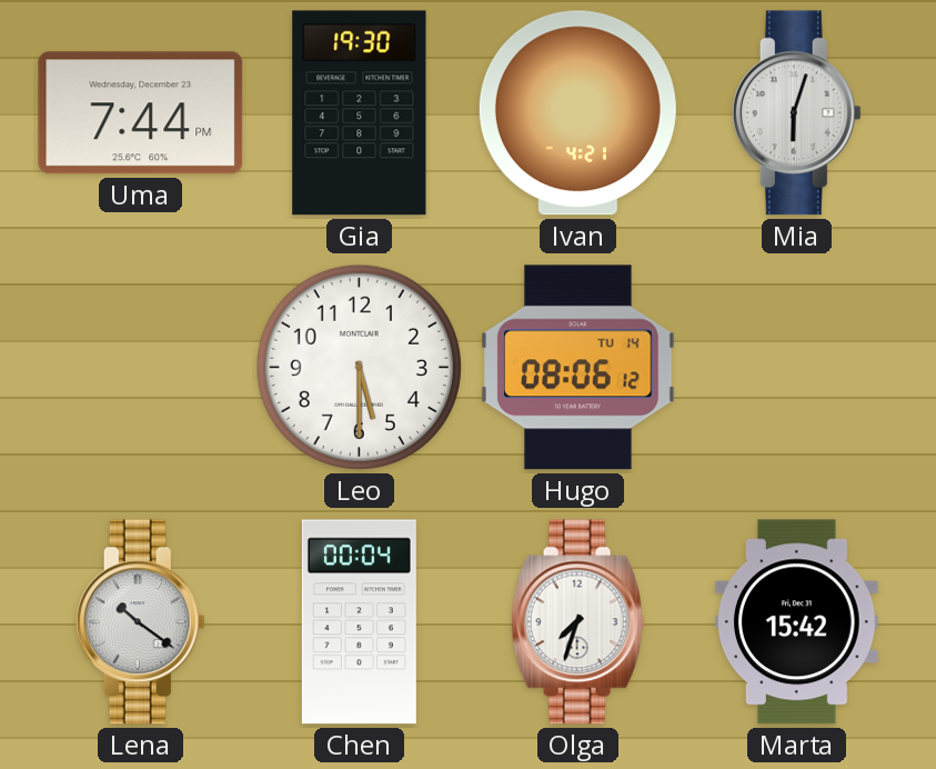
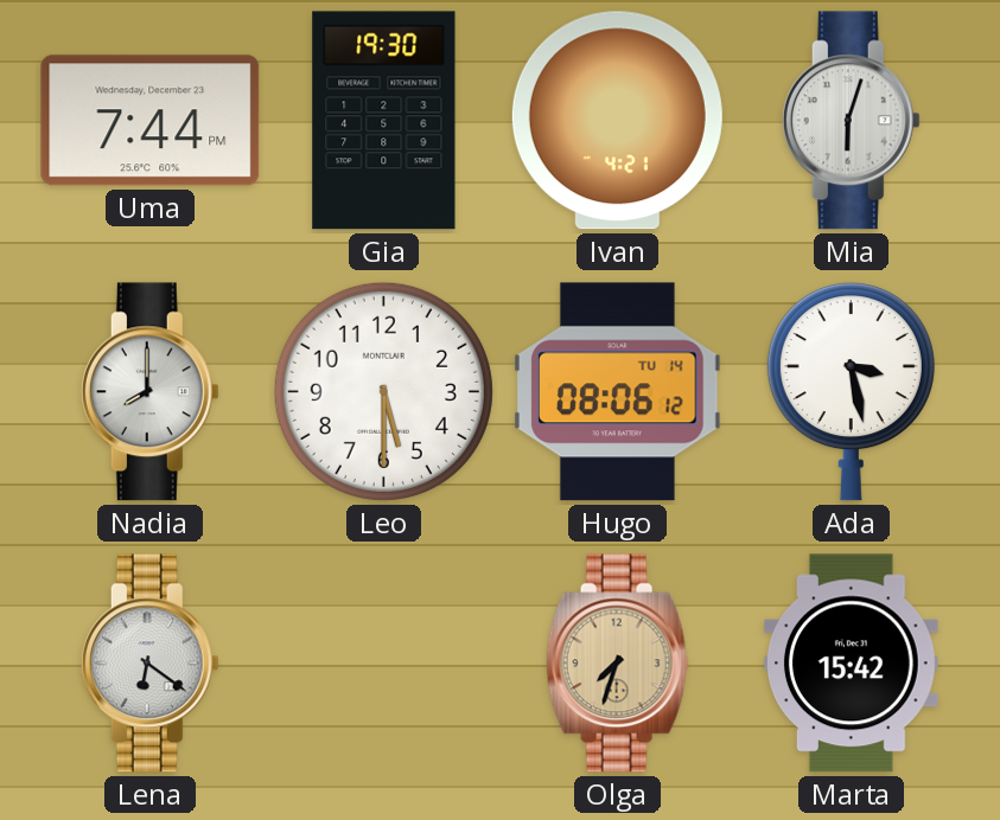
Nadia: none -> 8:00 (149, 392)
Ada: none -> 3:28 (851, 392)
Lena: 10:21 -> 6:21 (149, 664)
Chen: 00:04 -> none (359, 622)
Olga dial: white -> champagne (618, 664)
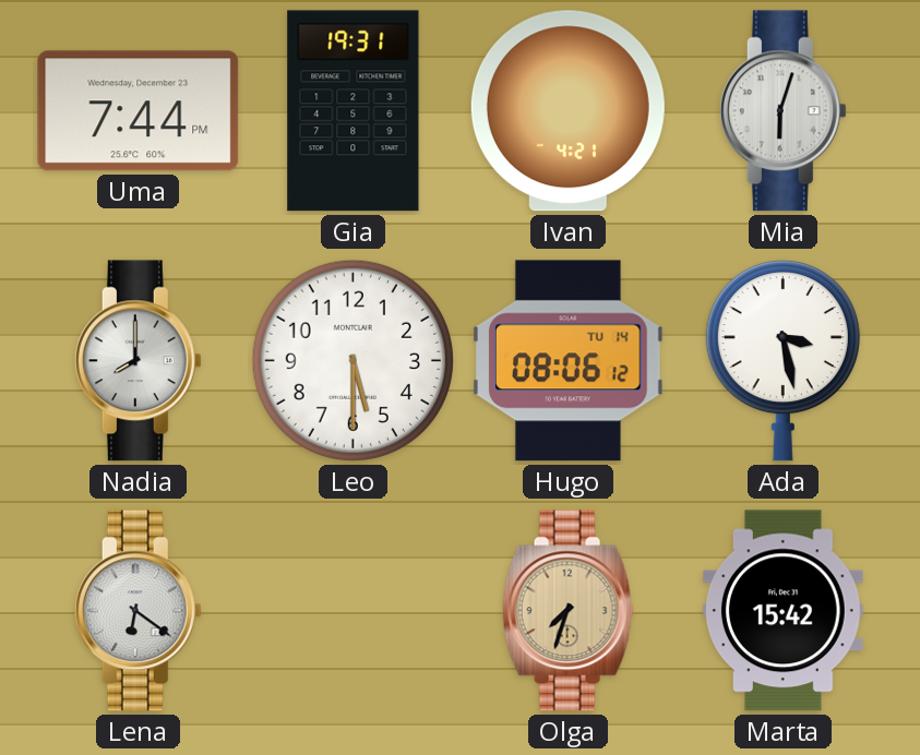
Gia: 19:30 -> 19:31 (354, 111)
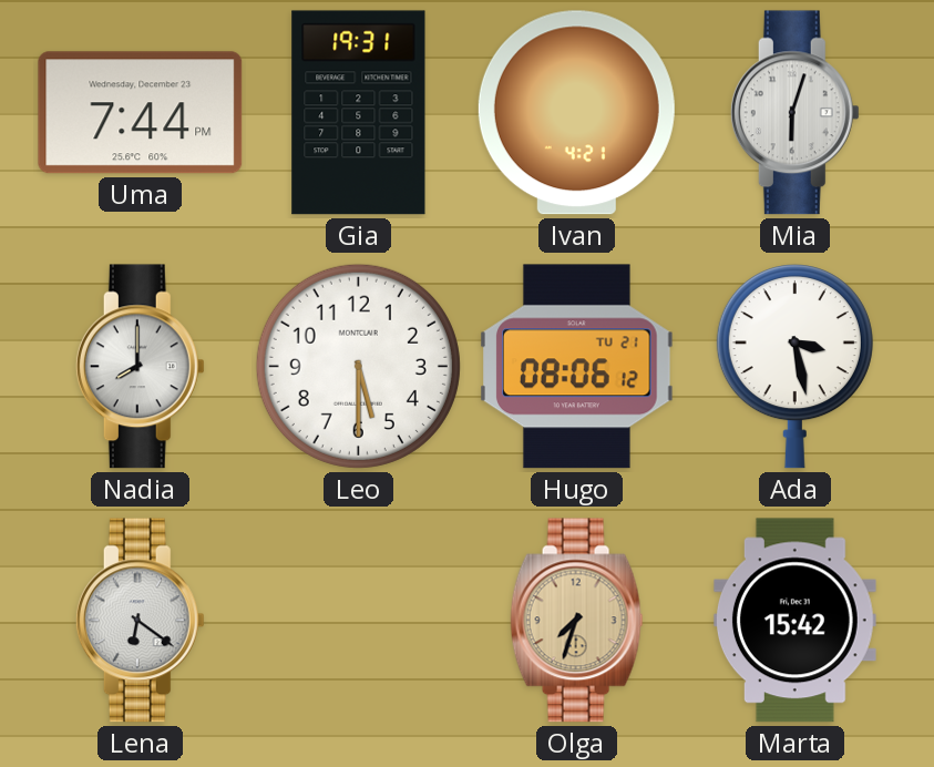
Hugo date: TU 14 -> TU 21 (577, 367)
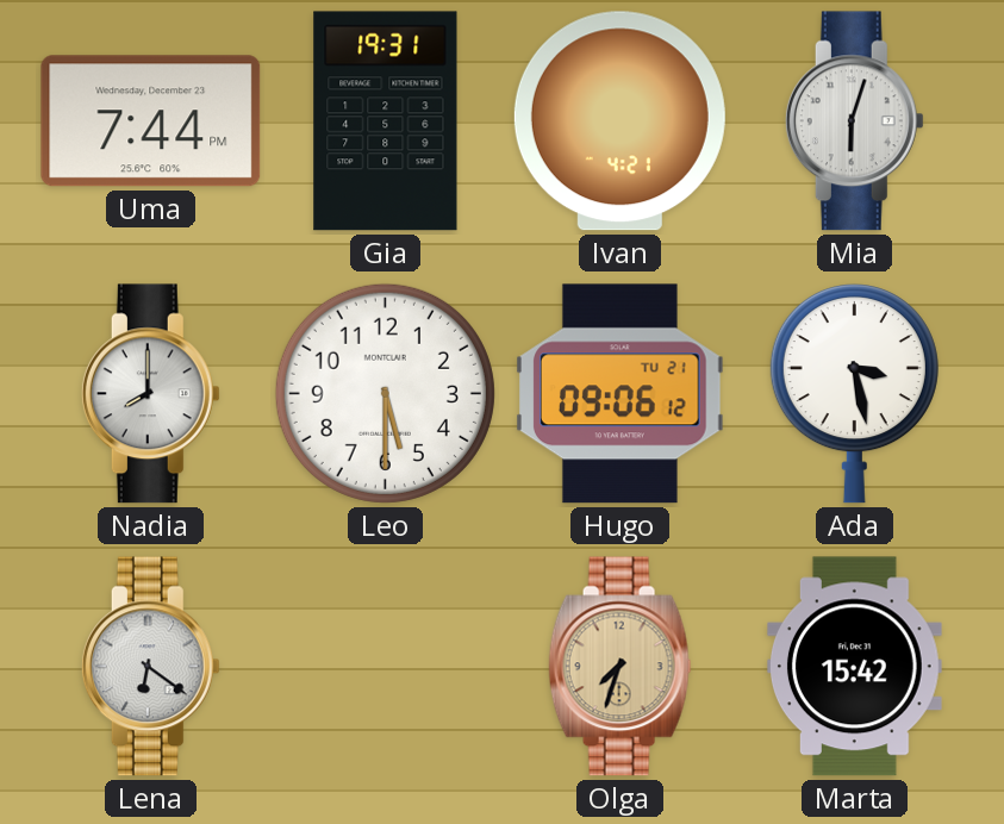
Hugo: 08:06 -> 09:06 (621, 394)
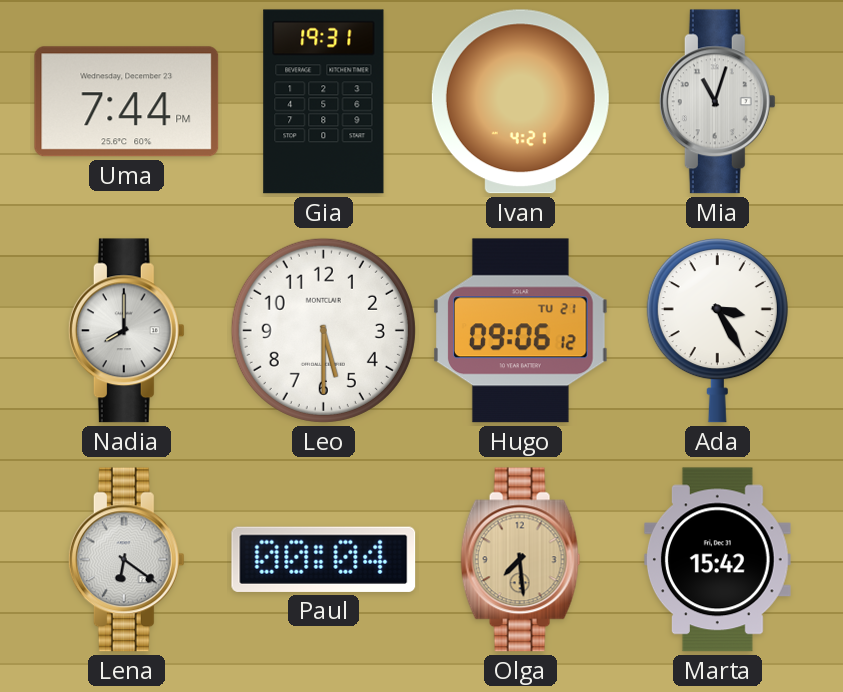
Mia: 6:03 -> 11:03 (717, 102)
Ada: 3:28 -> 3:25 (717, 331)
Paul: none -> 00:04 (324, 559)
Olga: 7:33 -> 7:29 (521, 560)
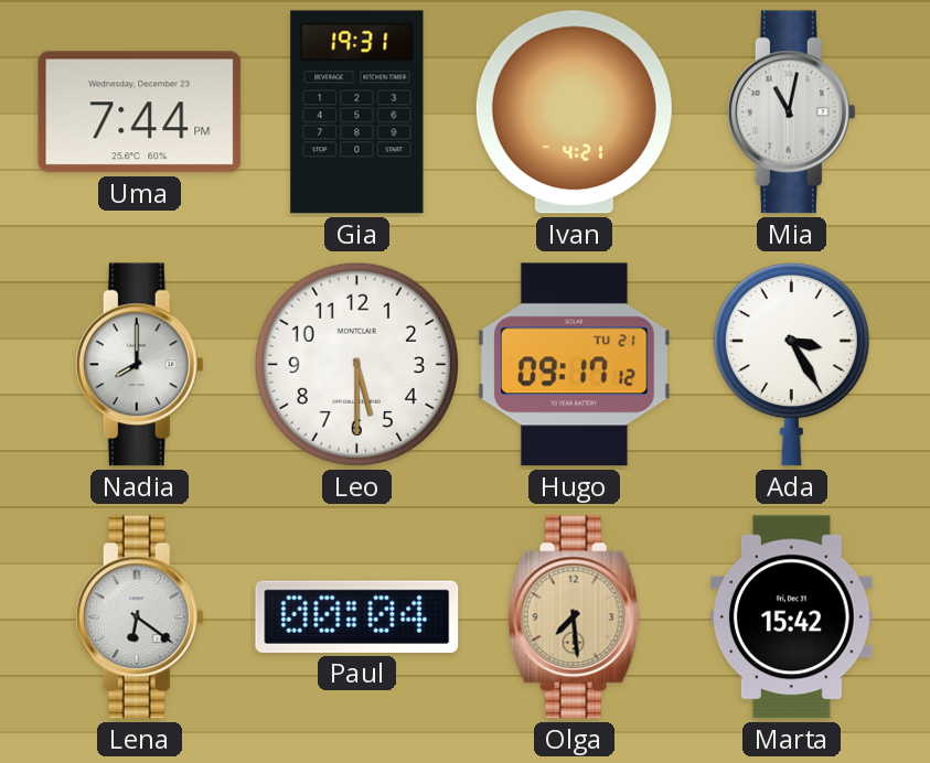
Mia: 11:03 -> 11:02 (791, 112)
Hugo: 09:06 -> 09:17 (575, 365)
